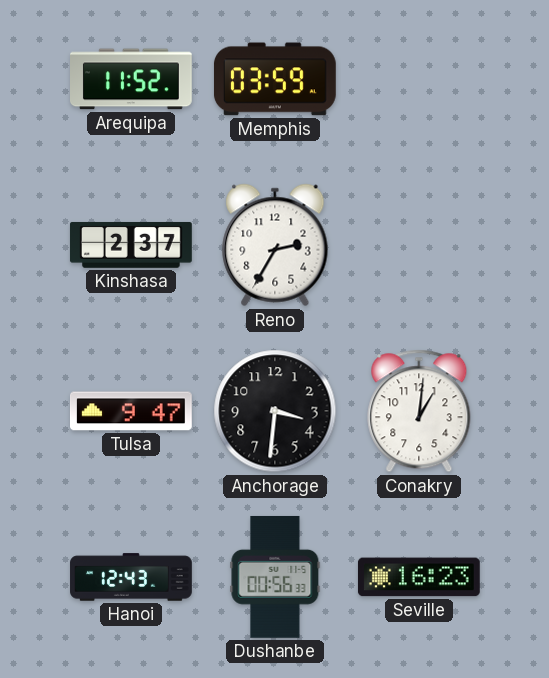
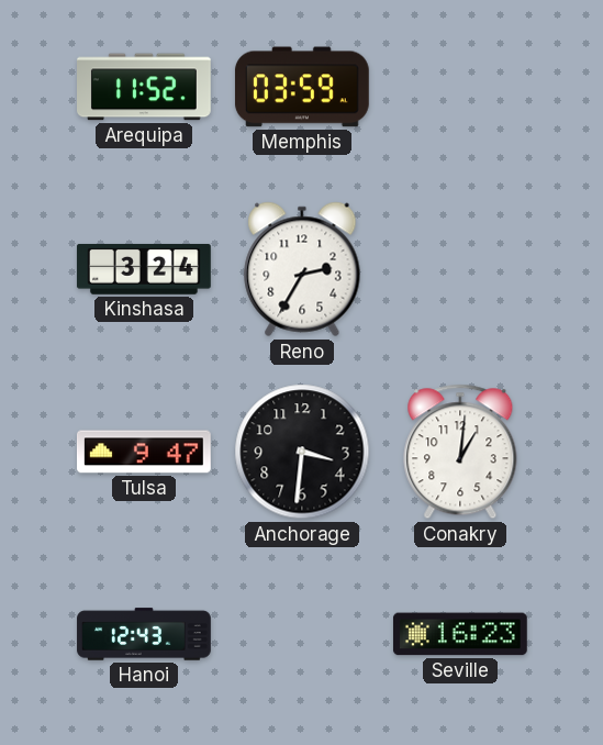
Kinshasa: 2:37 -> 3:24 (144, 269)
Dushanbe: 00:56 -> none (275, 577)
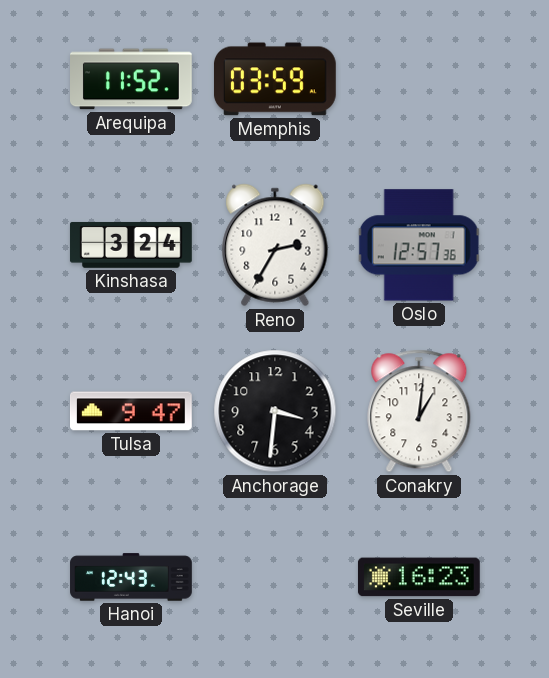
Oslo: none -> 12:57 (419, 245)
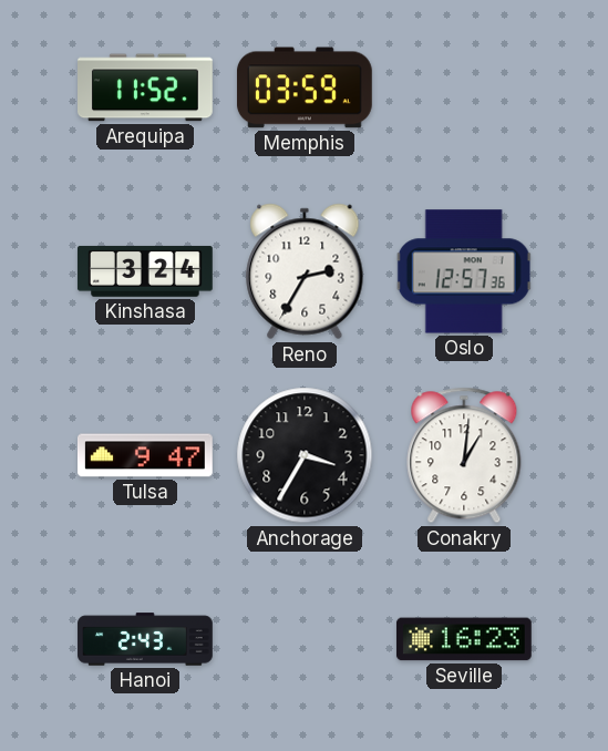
Anchorage: 3:31 -> 3:35 (305, 455)
Hanoi: 12:43 -> 2:43 (145, 639)
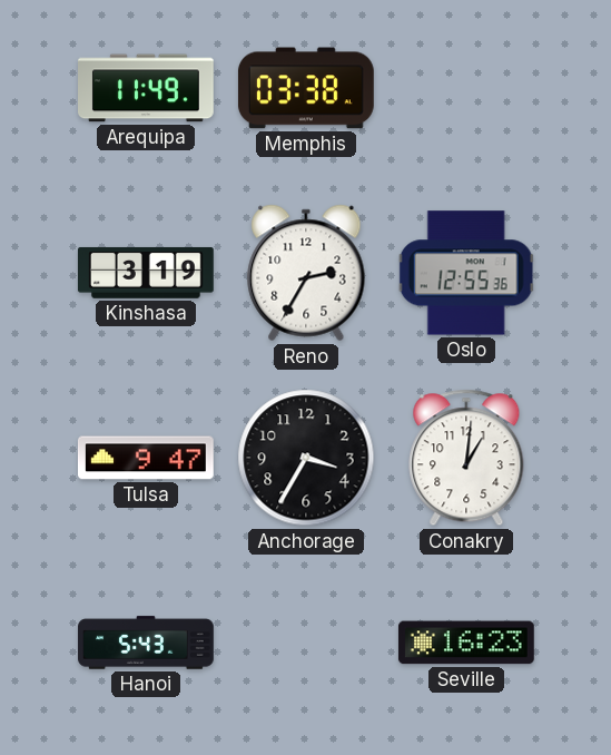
Arequipa: 11:52 -> 11:49 (147, 88)
Memphis: 03:59 -> 03:38 (306, 88)
Kinshasa: 3:24 -> 3:19 (146, 273)
Oslo: 12:57 -> 12:55 (466, 273)
Hanoi: 2:43 -> 5:43 (146, 643)
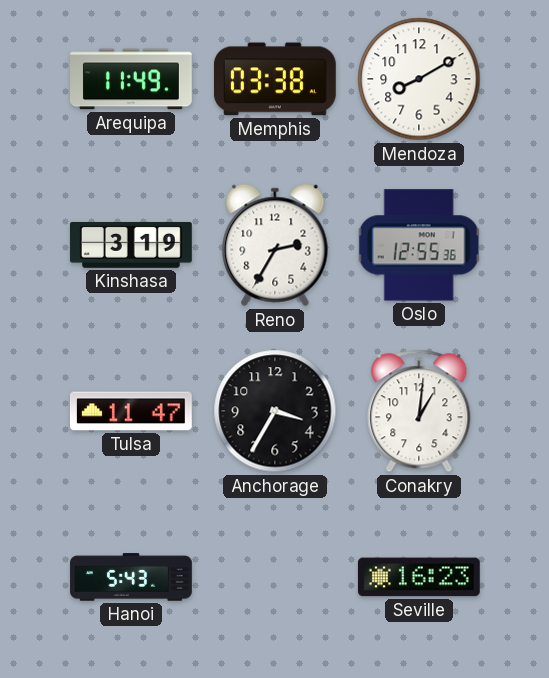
Mendoza: none -> 8:10 (419, 79)
Tulsa: 9:47 -> 11:47 (132, 411)
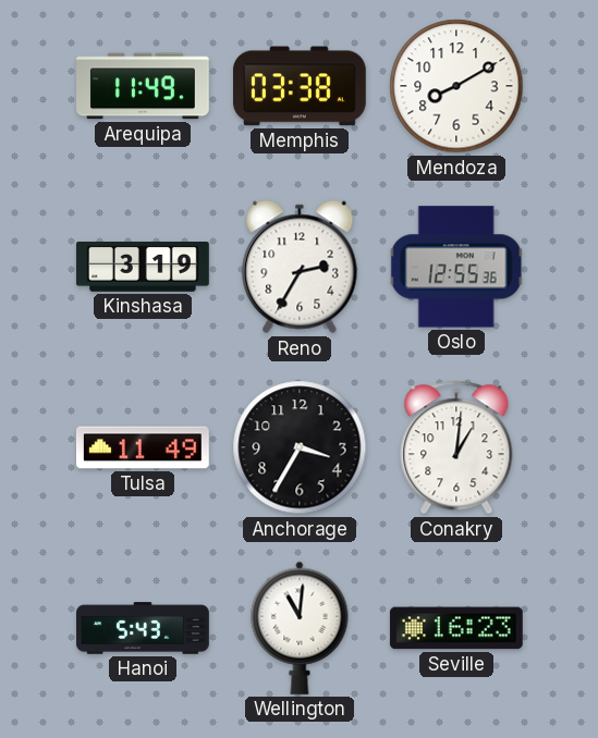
Tulsa: 11:47 -> 11:49 (144, 447)
Wellington: none -> 11:01 (300, 628)
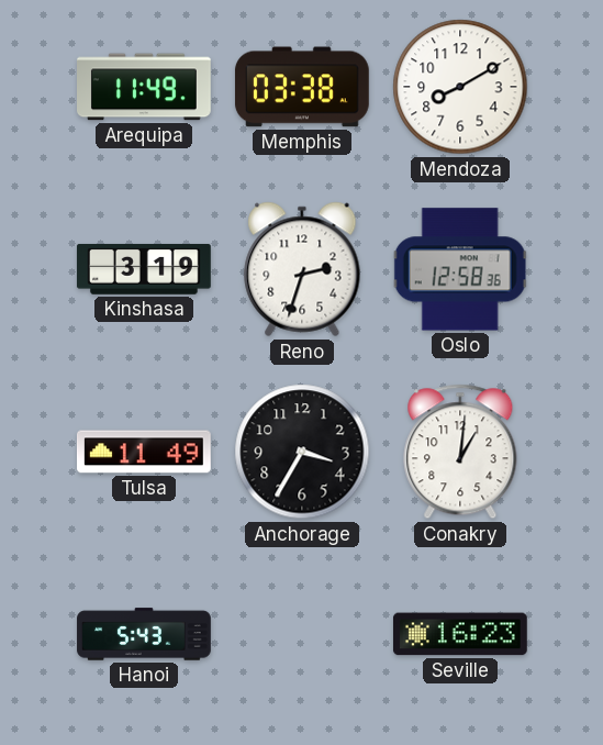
Reno: 2:35 -> 2:33 (302, 269)
Oslo: 12:55 -> 12:58 (460, 269)
Wellington: 11:01 -> none (300, 628)
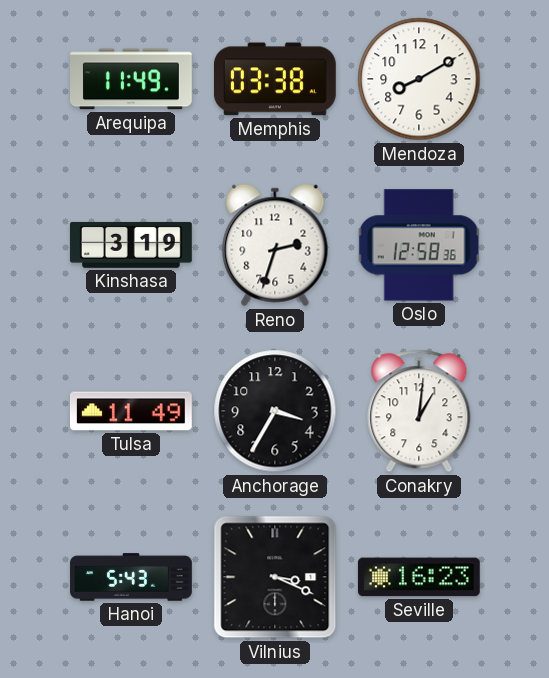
Vilnius: none -> 3:19 (275, 577)
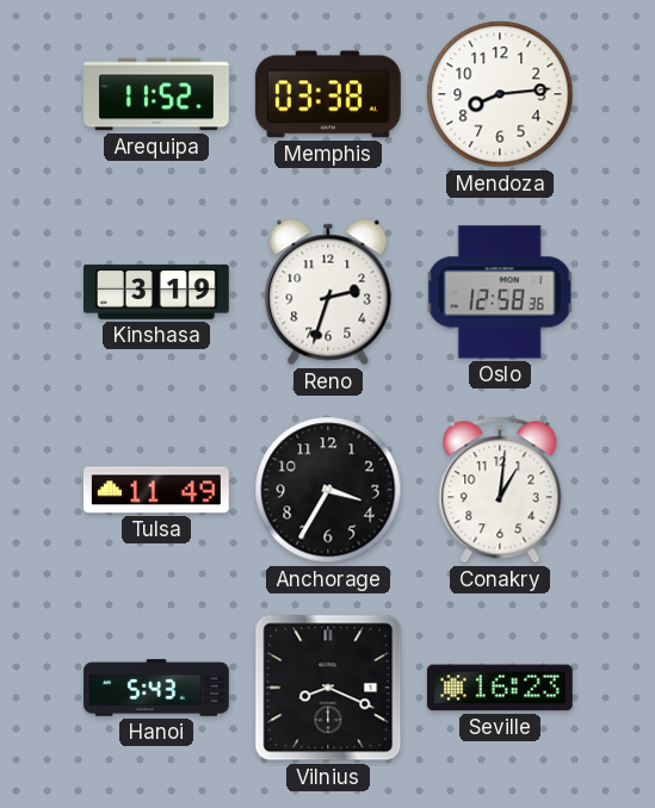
Arequipa: 11:49 -> 11:52 (157, 94)
Mendoza: 8:10 -> 8:14 (500, 94)
Vilnius: 3:19 -> 8:19 (328, 688)
